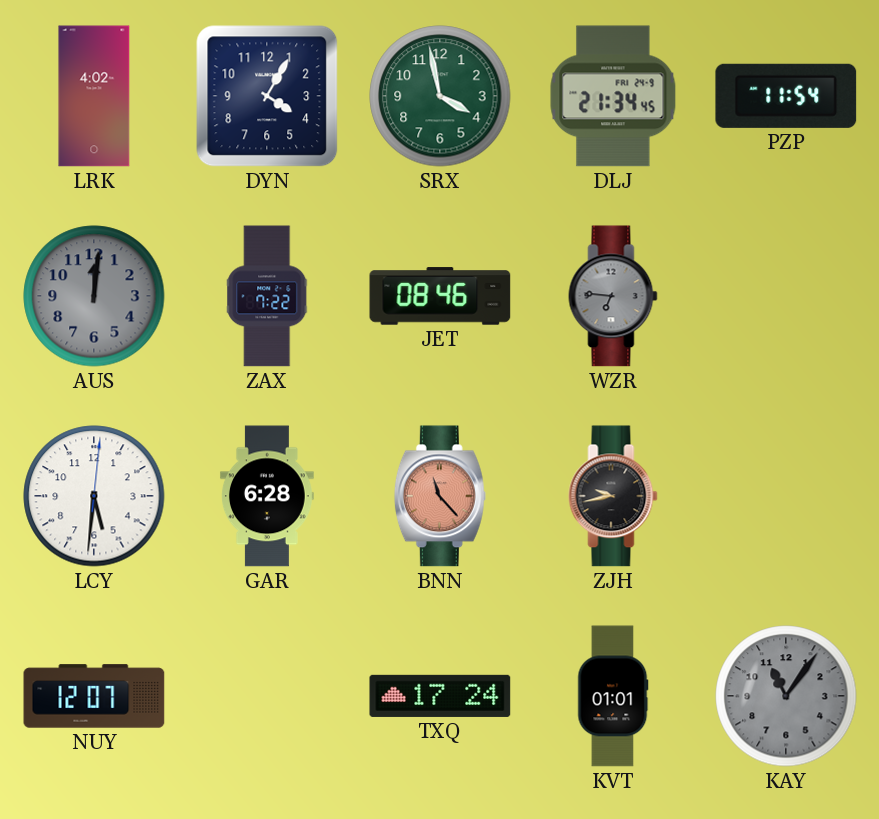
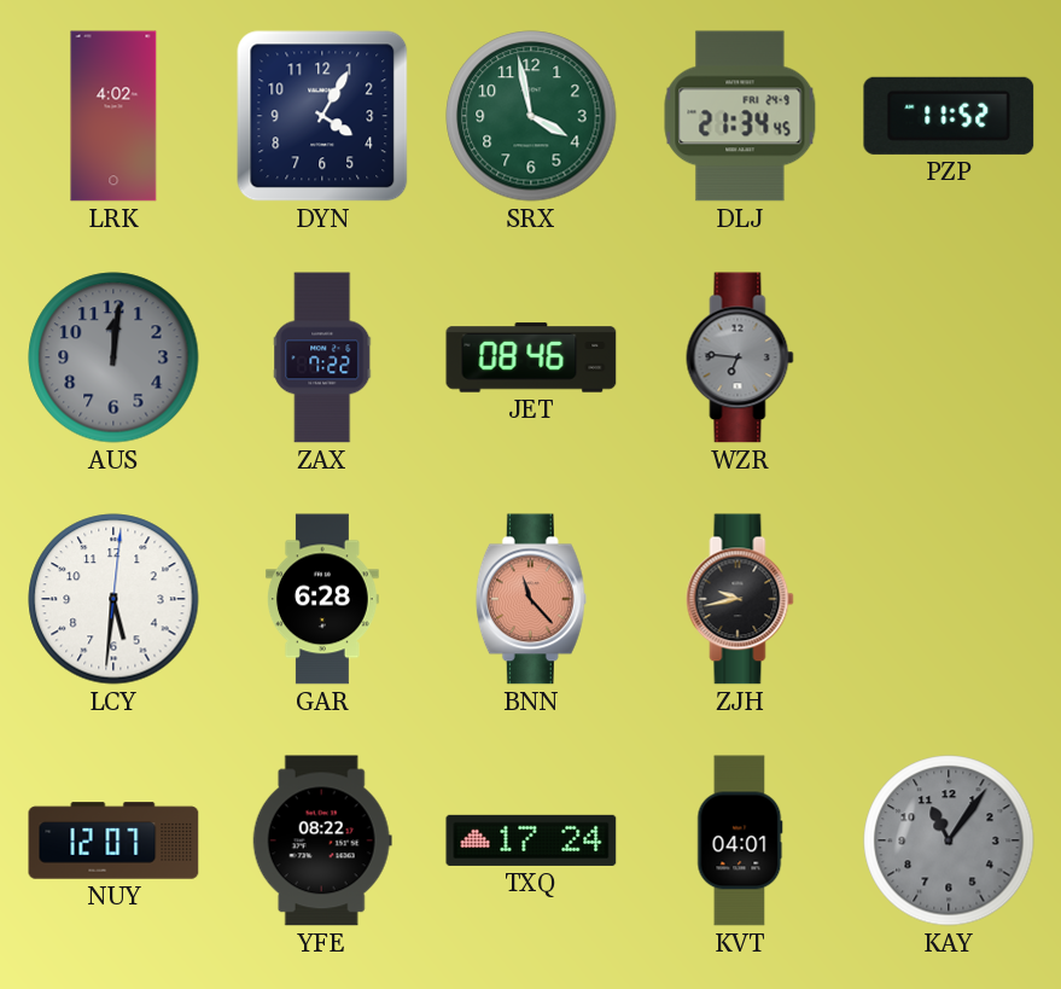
PZP: 11:54 -> 11:52 (949, 116)
YFE: none -> 08:22 (322, 840)
KVT: 01:01 -> 04:01 (740, 840)
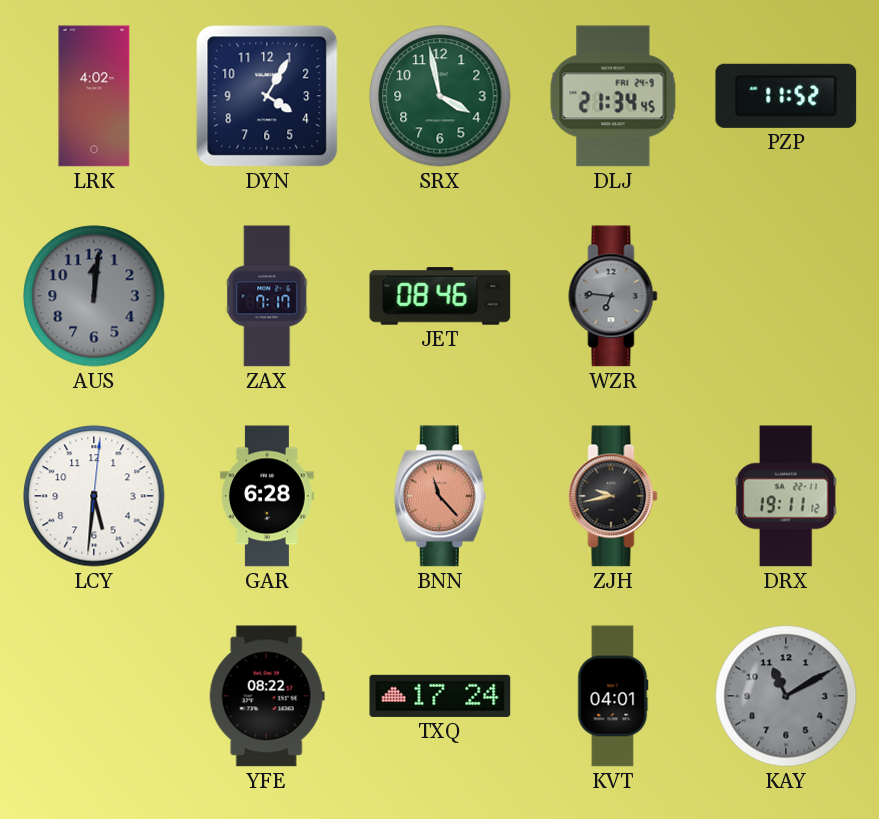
ZAX: 7:22 -> 7:17 (268, 296)
DRX: none -> 19:11 (786, 496)
NUY: 12:07 -> none (113, 840)
KAY: 11:06 -> 11:10 (786, 696)
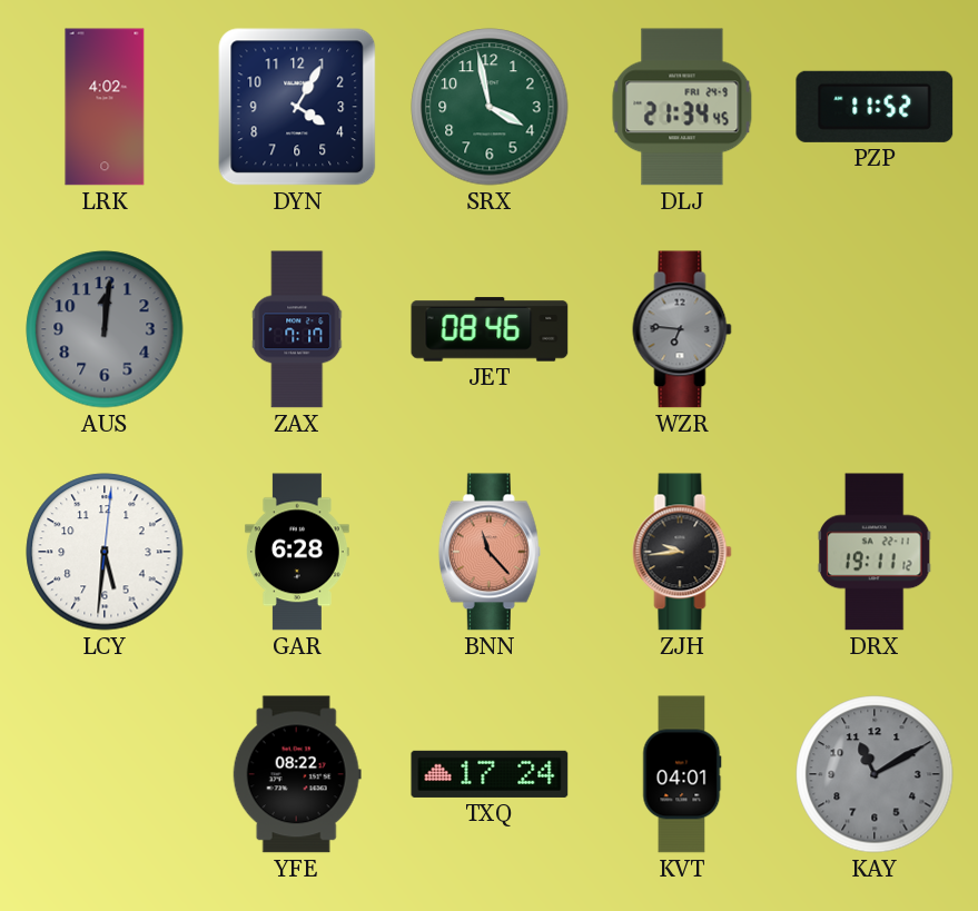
ZJH: 9:43 -> 9:44 (682, 552)
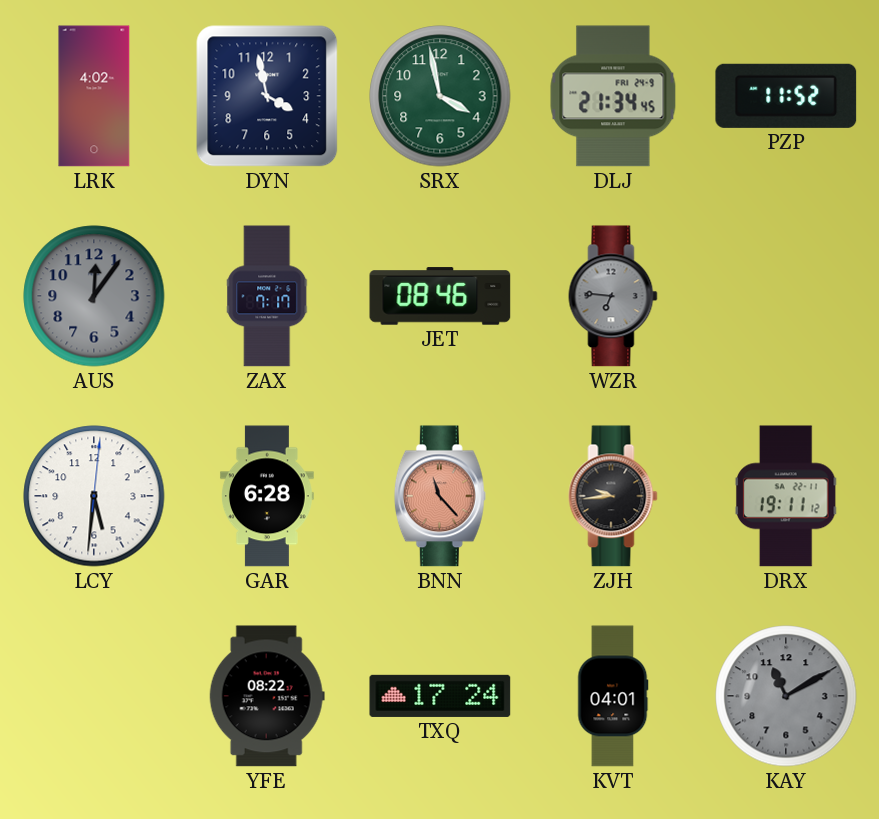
DYN: 4:05 -> 3:58 (267, 96)
AUS: 12:01 -> 12:06 (94, 296)
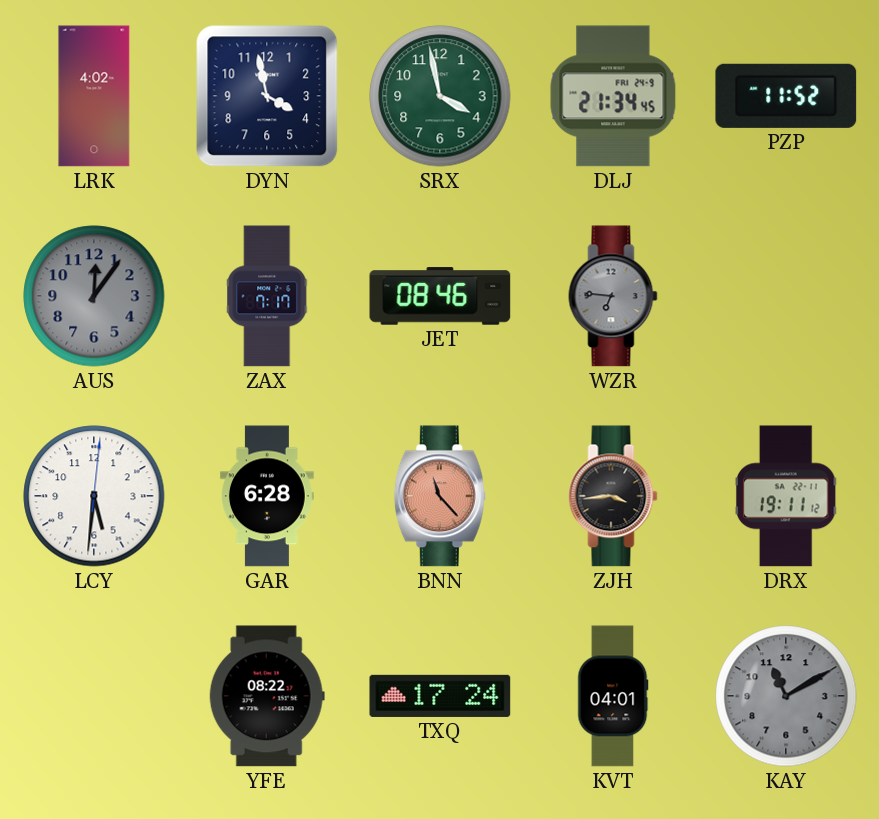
ZJH: 9:44 -> 3:44 (613, 496)
